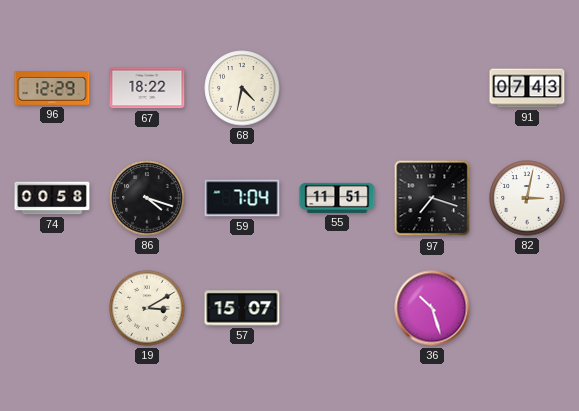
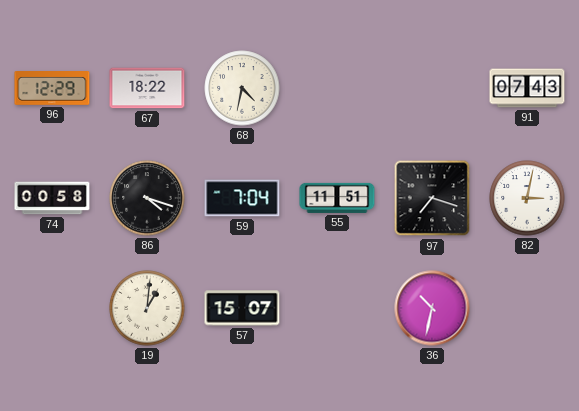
19: 3:10 -> 1:01 (147, 308)
36: 10:27 -> 10:32 (432, 308)
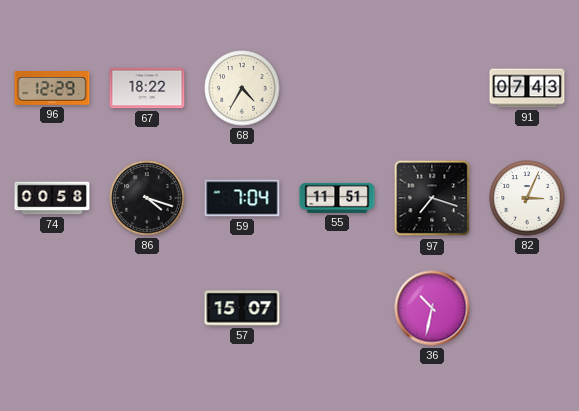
68: 4:32 -> 4:35 (242, 88)
82: 3:02 -> 3:04 (527, 198)
19: 1:01 -> none (147, 308)
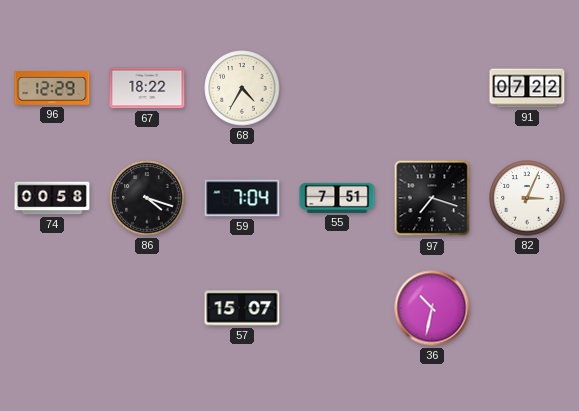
91: 07:43 -> 07:22 (527, 88)
55: 11:51 -> 7:51 (337, 198)
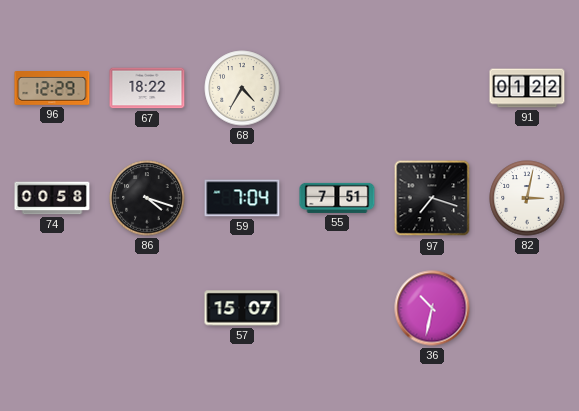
91: 07:22 -> 01:22 (527, 88)
82: 3:04 -> 3:02 (527, 198)
